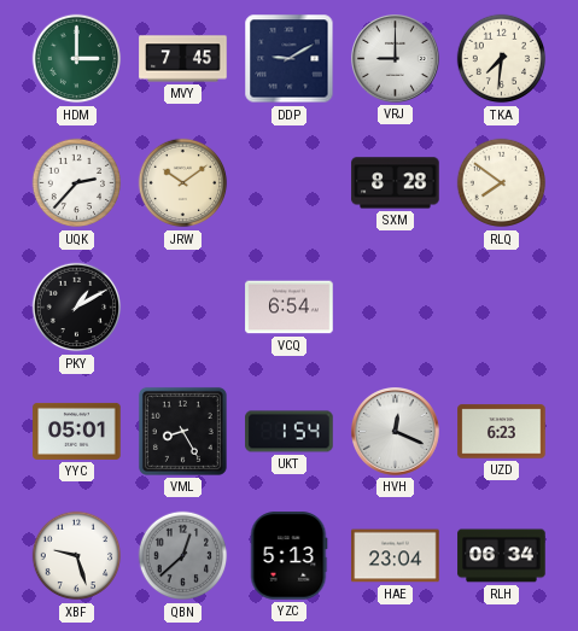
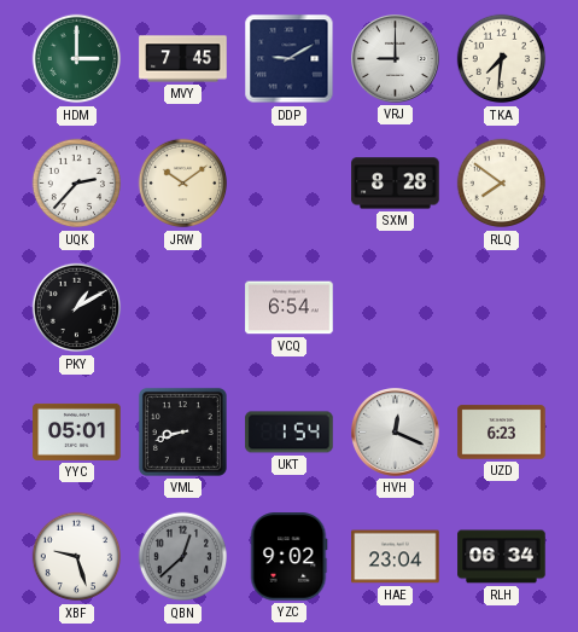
VML: 8:25 -> 8:42 (182, 431)
YZC: 5:13 -> 9:02 (288, 557)
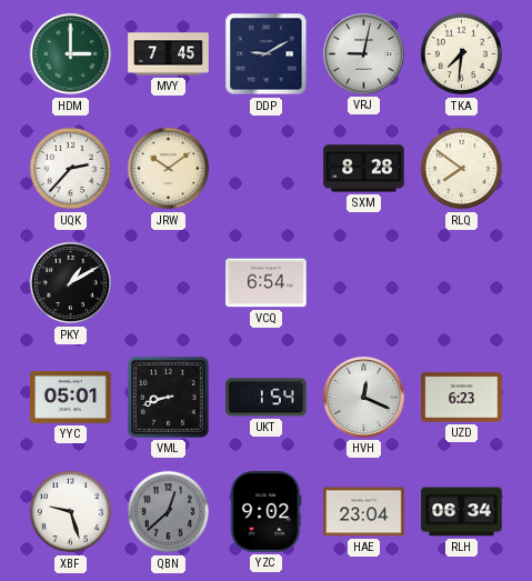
VRJ: 9:00 -> 9:02 (364, 54)
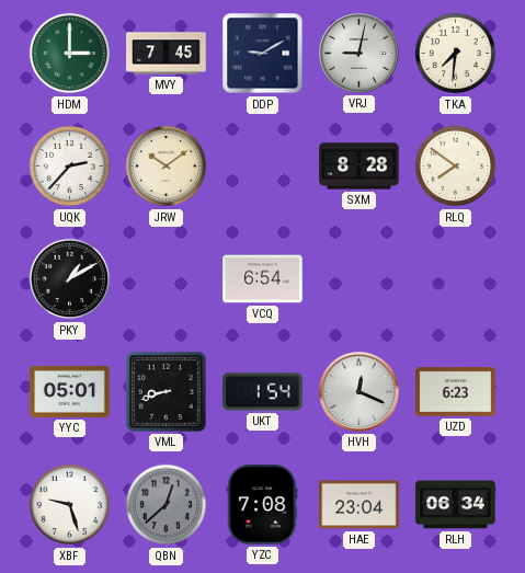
YZC: 9:02 -> 7:08 (262, 505)
